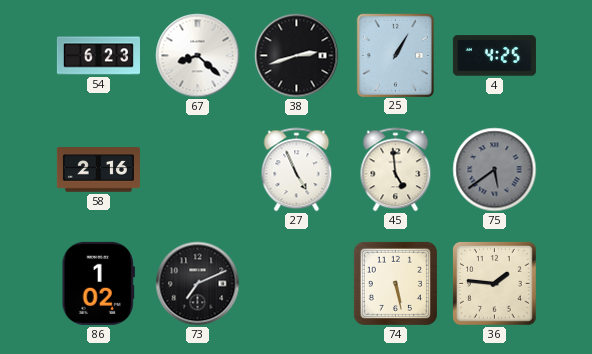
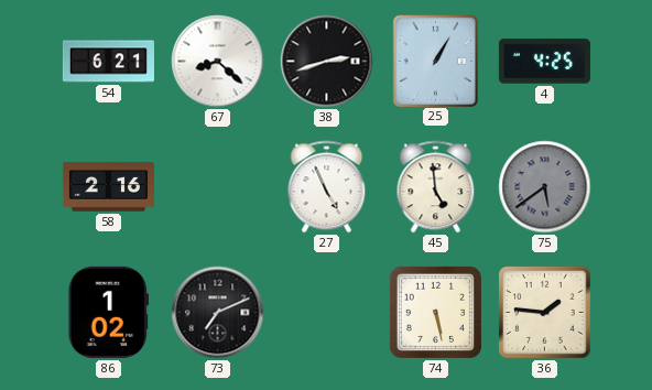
54: 6:23 -> 6:21 (108, 62)
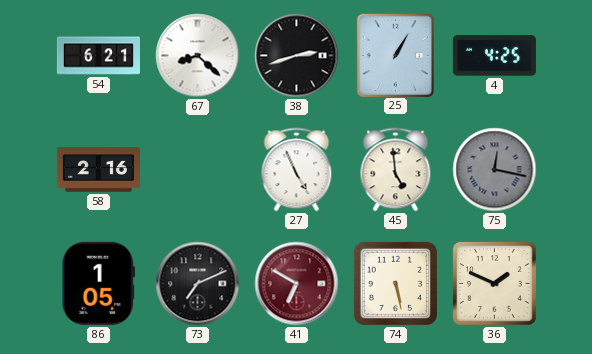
75: 5:39 -> 12:17 (495, 170)
86: 1:02 -> 1:05 (98, 283)
41: none -> 6:50 (297, 284)
36: 1:46 -> 1:49 (495, 284)
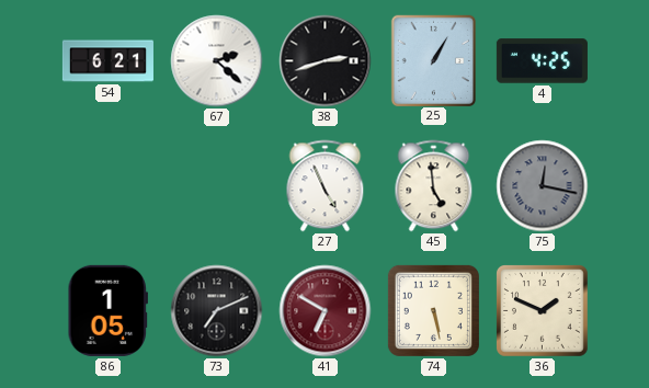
67: 8:22 -> 2:22 (217, 61)
58: 2:16 -> none (98, 170)
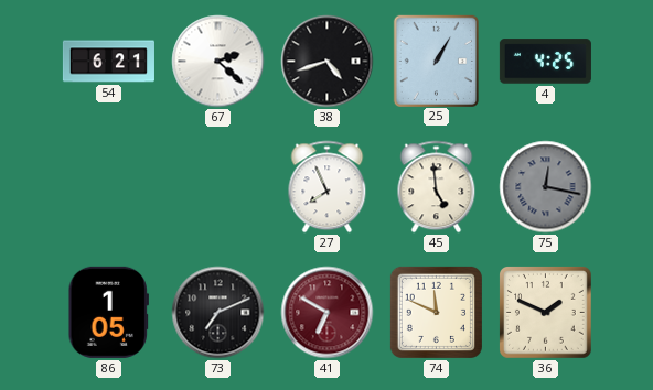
38: 2:42 -> 4:42 (328, 62)
27: 4:56 -> 7:56 (328, 187)
74: 5:28 -> 11:49 (436, 312)
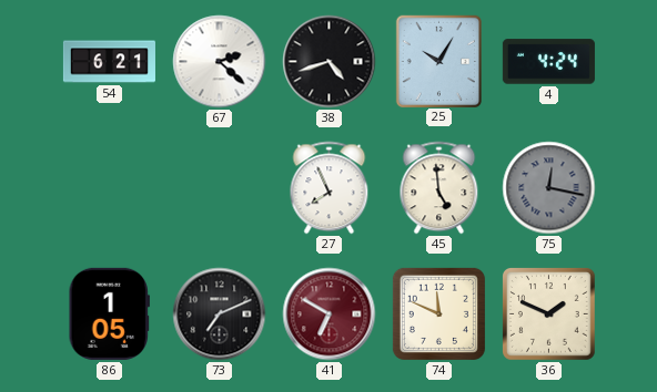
25: 1:05 -> 10:05 (438, 61)
4: 4:25 -> 4:24 (548, 62)
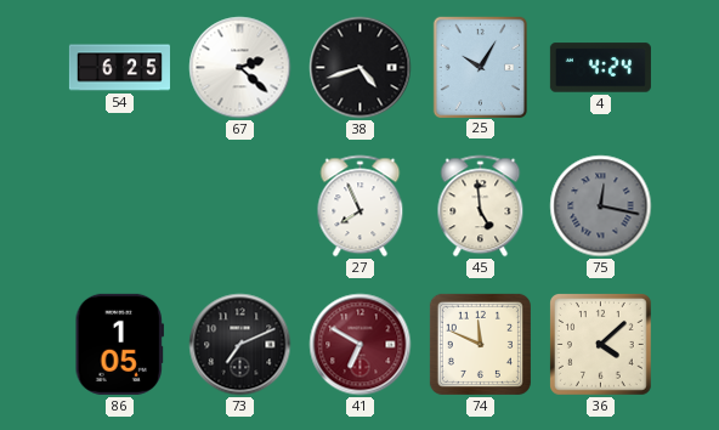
54: 6:21 -> 6:25 (119, 68)
36: 1:49 -> 4:08 (601, 345)
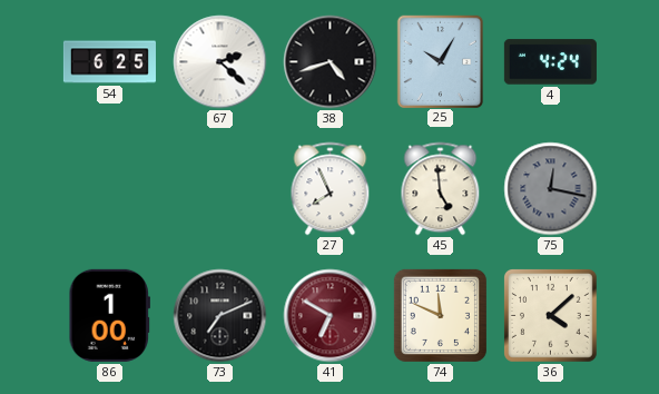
86: 1:05 -> 1:00 (109, 315)
